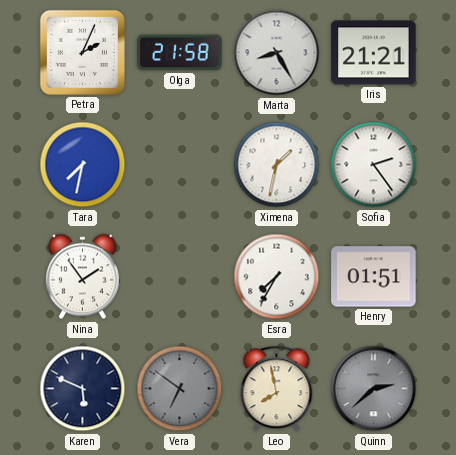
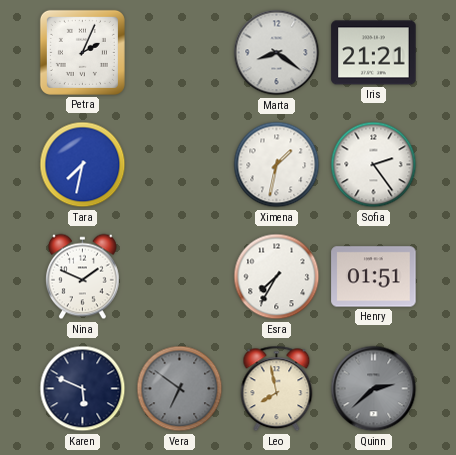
Olga: 21:58 -> none (180, 53)
Marta: 8:25 -> 8:21 (277, 53)
Nina: 1:54 -> 1:49 (82, 277)
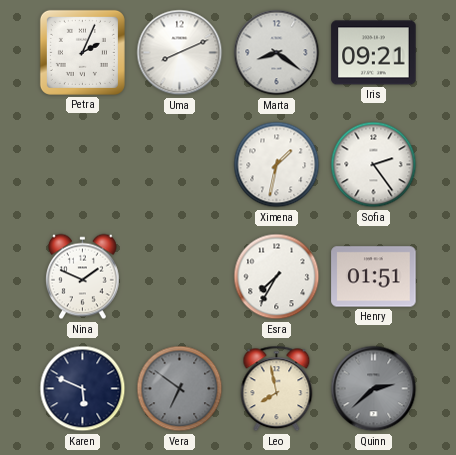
Uma: none -> 8:11 (180, 53)
Iris: 21:21 -> 09:21 (374, 53)
Tara: 7:32 -> none (83, 165)
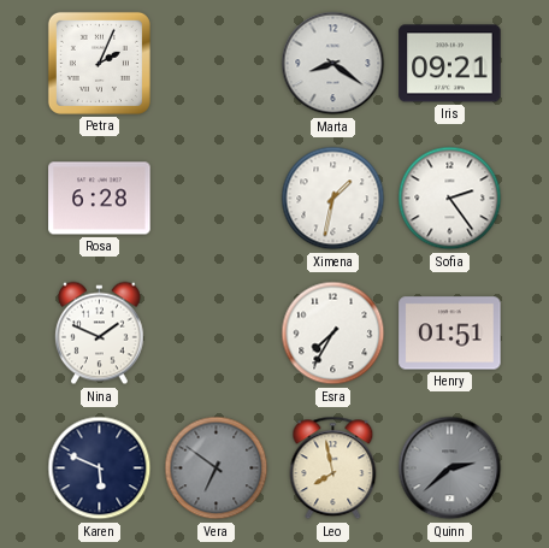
Uma: 8:11 -> none (180, 53)
Rosa: none -> 6:28 (100, 199)
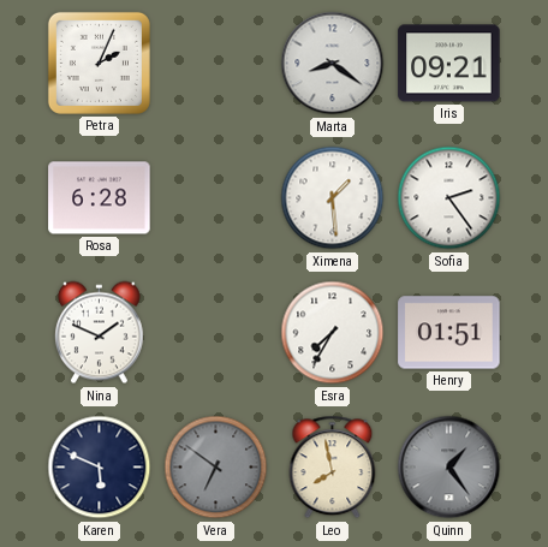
Ximena: 1:32 -> 1:29 (333, 198)
Quinn: 2:38 -> 1:24 (449, 468)
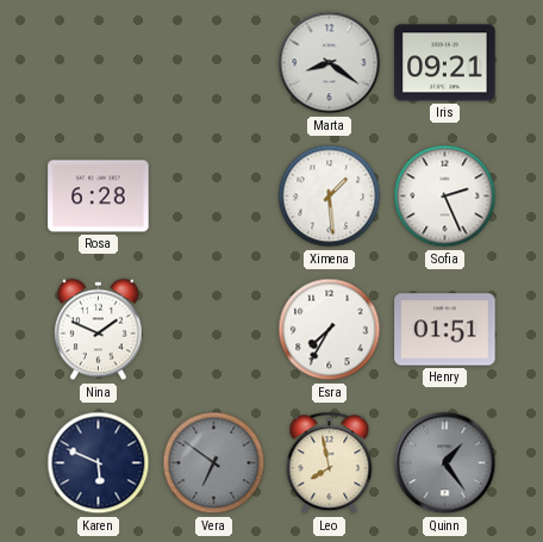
Petra: 2:04 -> none (99, 63)
Sofia: 2:24 -> 2:26 (445, 197)
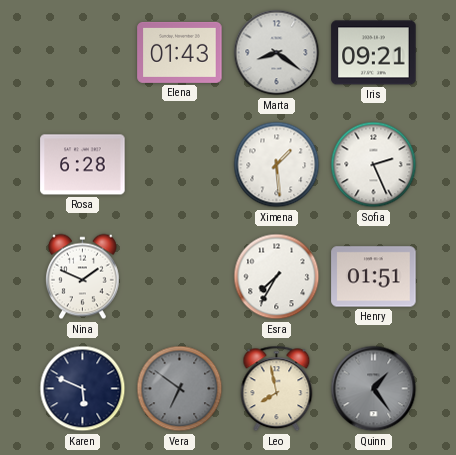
Elena: none -> 01:43 (180, 52)
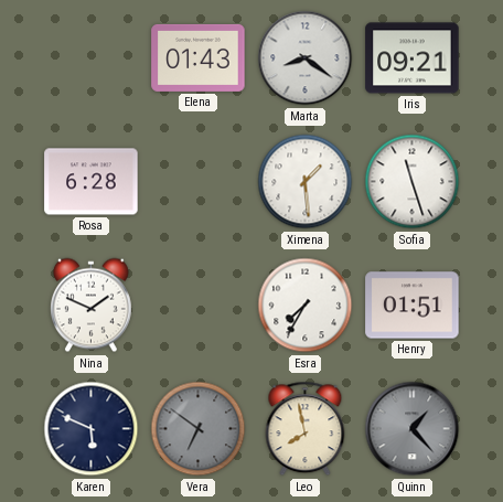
Sofia: 2:26 -> 11:27 (413, 182)
Quinn: 1:24 -> 1:23 (413, 429)
